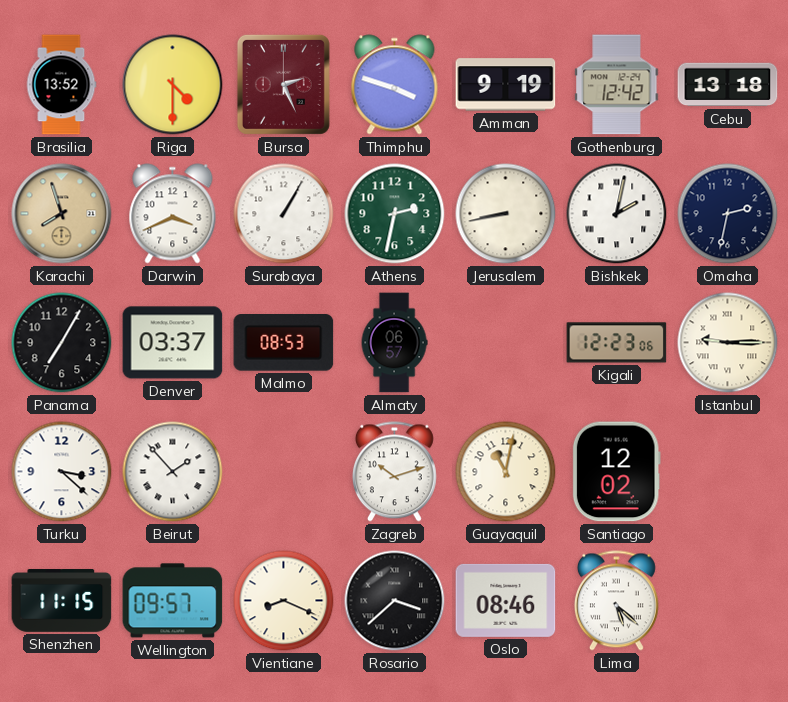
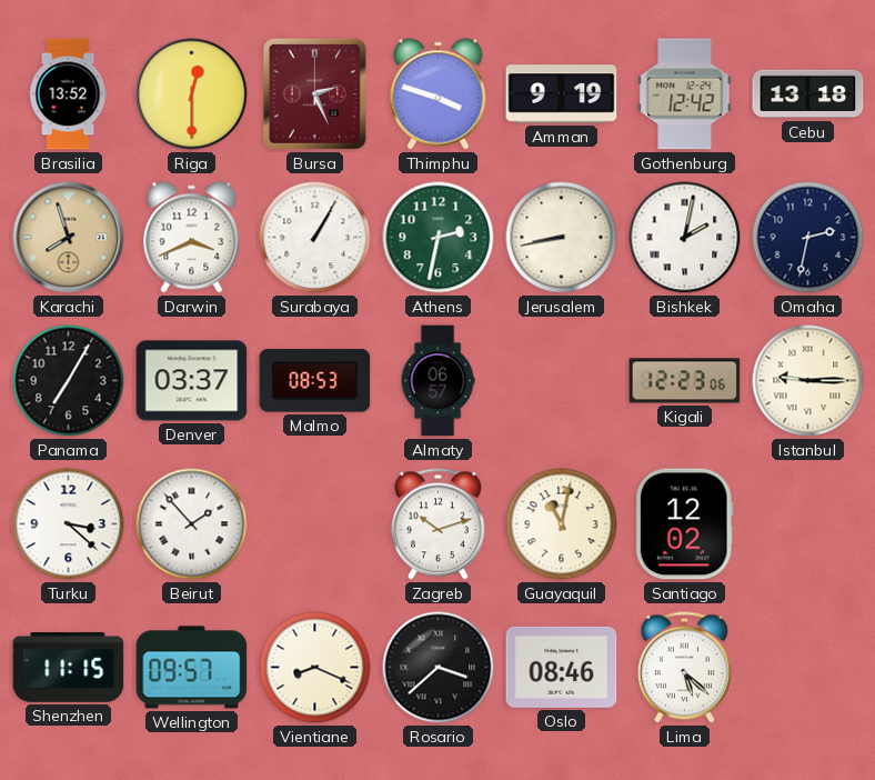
Riga: 4:30 -> 12:30 (192, 94)
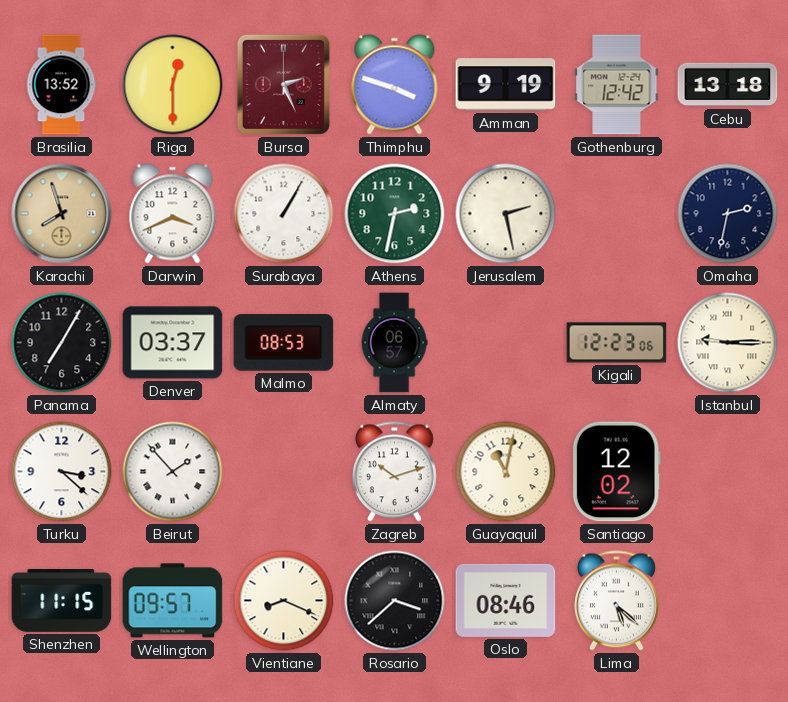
Jerusalem: 8:43 -> 2:28 (506, 214)
Bishkek: 2:02 -> none (685, 238)
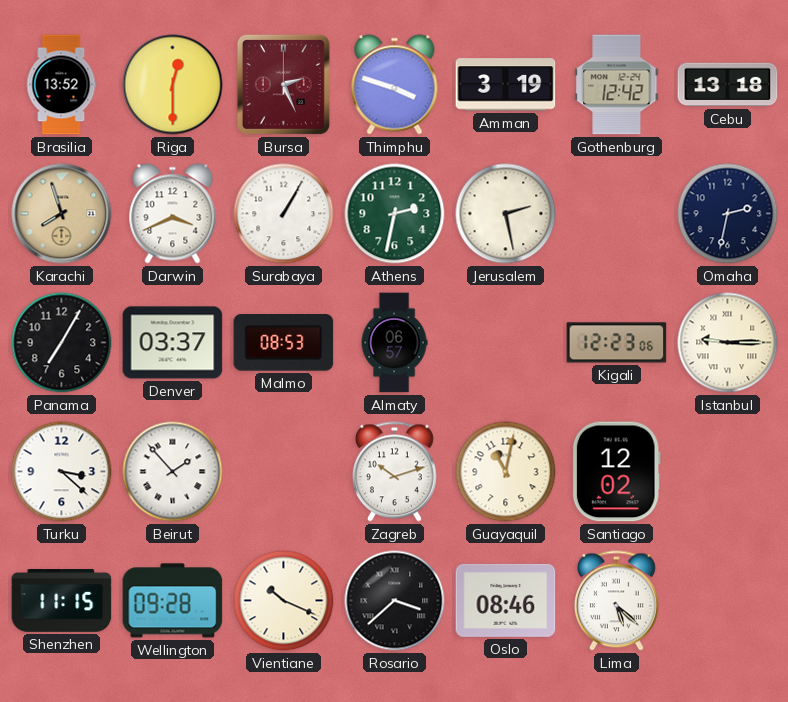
Amman: 9:19 -> 3:19 (506, 85)
Wellington: 09:57 -> 09:28 (173, 601)
Vientiane: 8:19 -> 10:19 (284, 601)
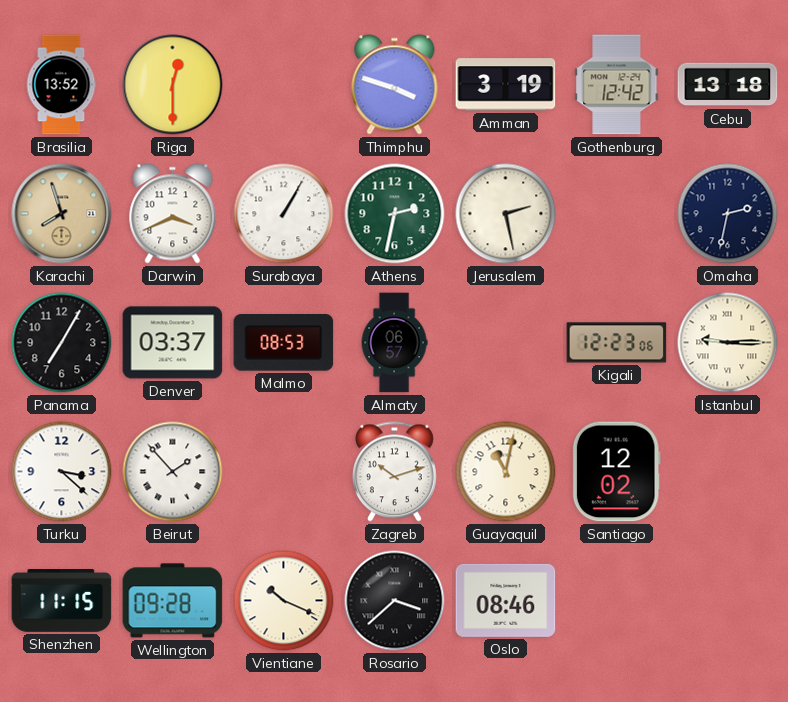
Bursa: 2:26 -> none (283, 84)
Lima: 5:22 -> none (616, 601)
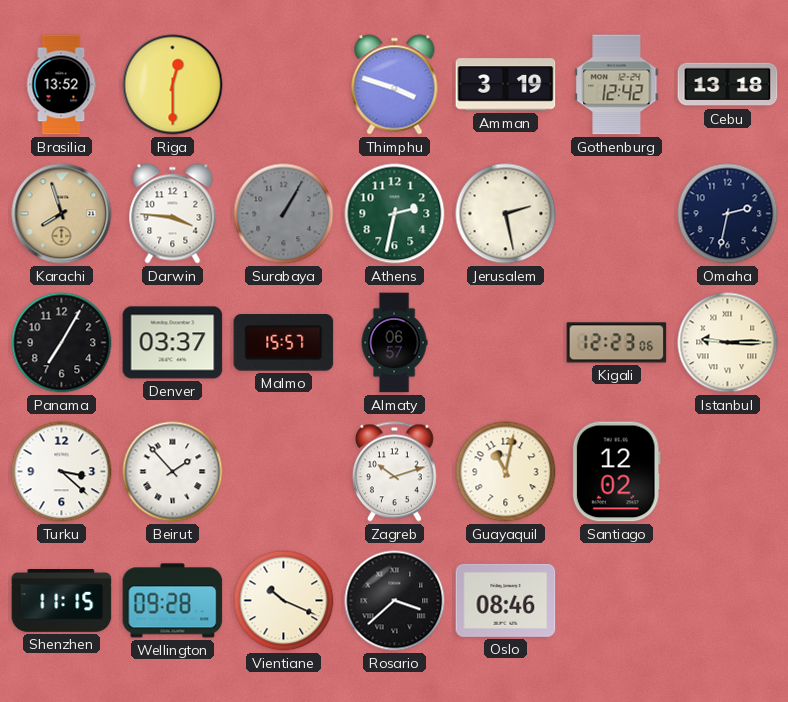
Darwin: 3:41 -> 3:46 (173, 214)
Surabaya dial: white -> grey (284, 214)
Malmo: 08:53 -> 15:57 (284, 343)
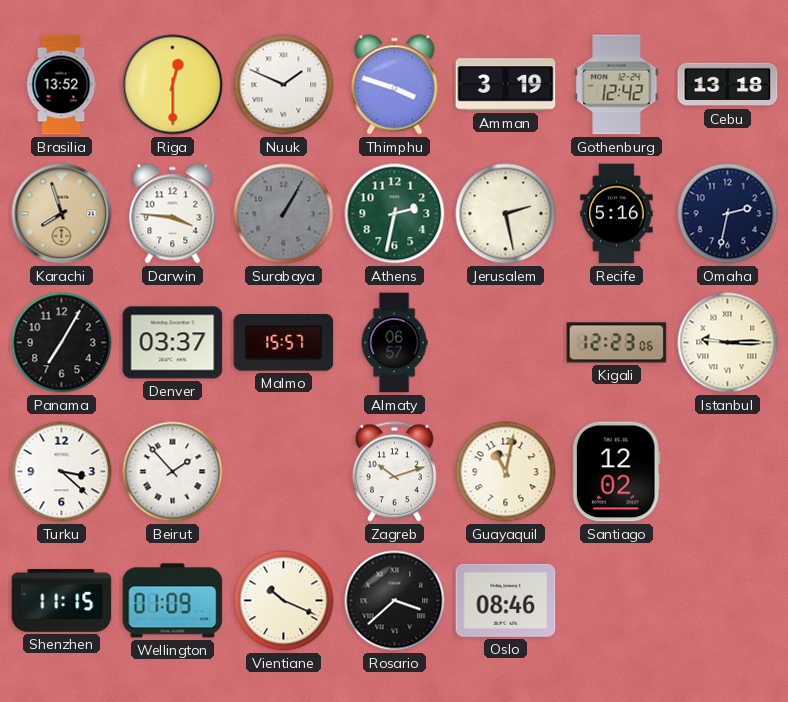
Nuuk: none -> 1:49 (284, 85)
Recife: none -> 5:16 (617, 214)
Wellington: 09:28 -> 01:09 (173, 601)
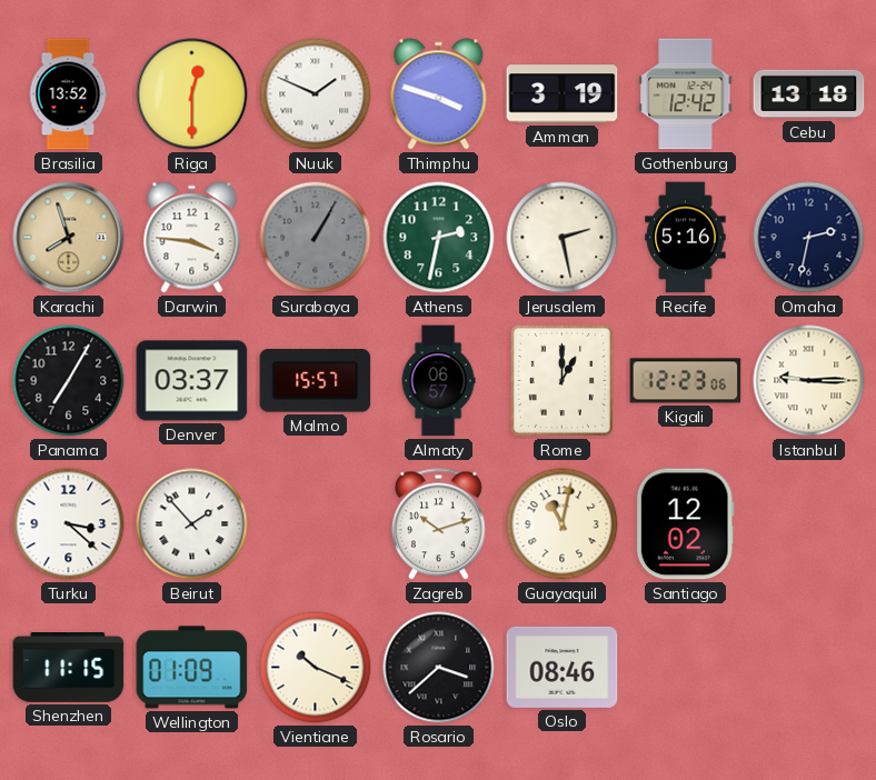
Rome: none -> 1:00 (561, 380)
